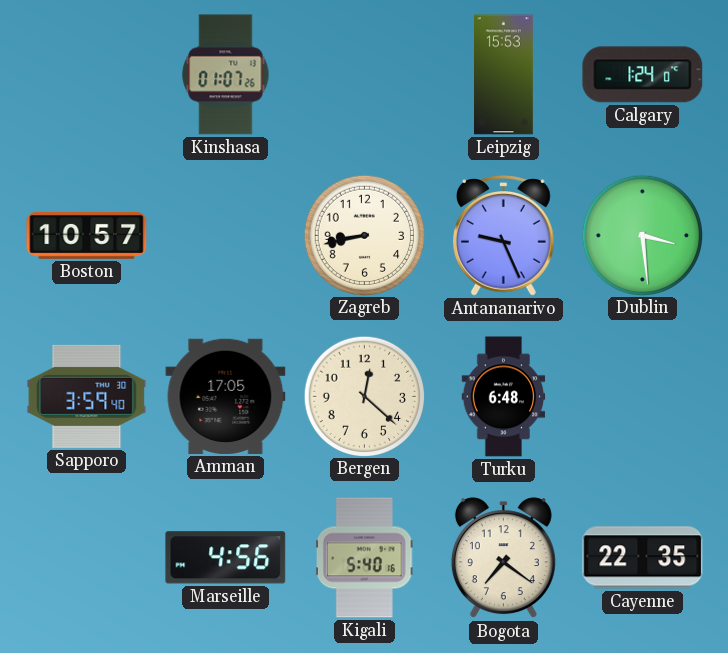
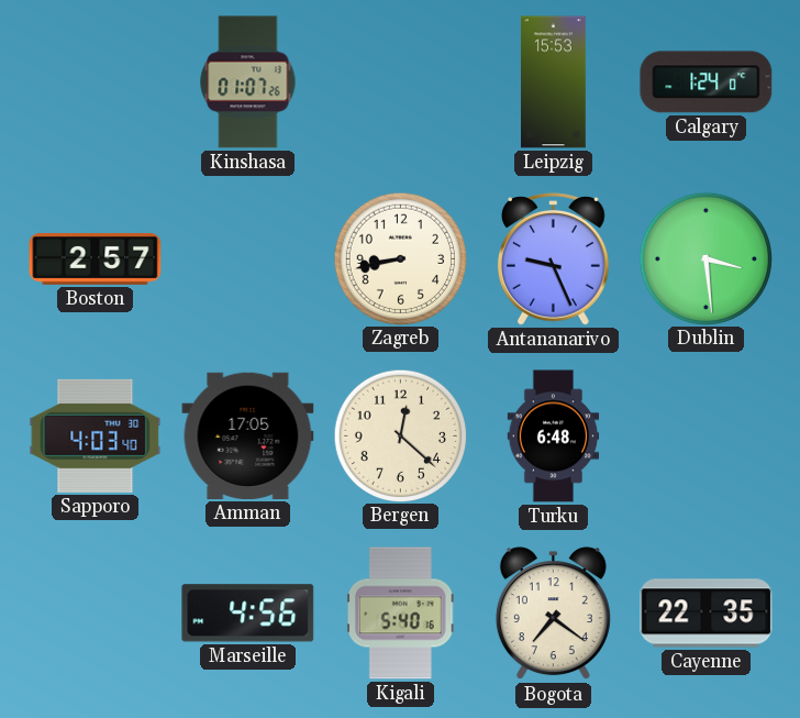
Boston: 10:57 -> 2:57 (96, 258)
Sapporo: 3:59 -> 4:03 (96, 435)
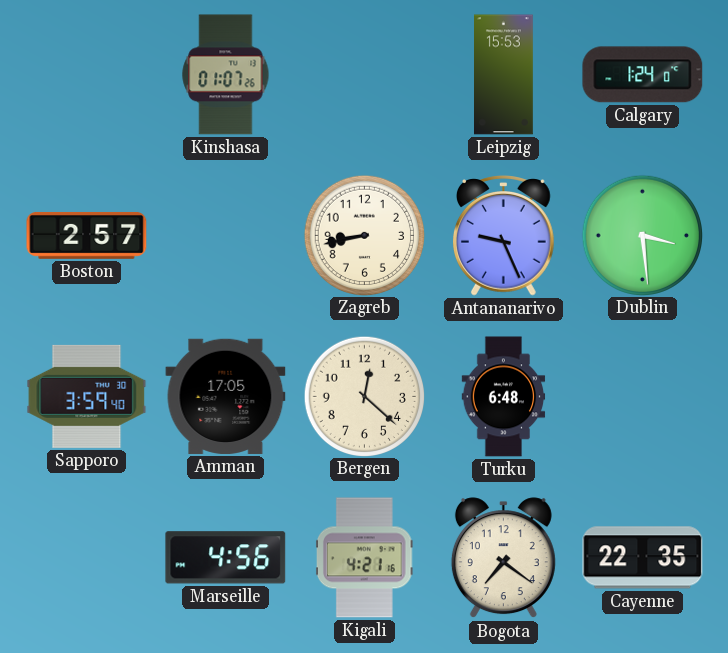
Sapporo: 4:03 -> 3:59 (87, 396)
Kigali: 5:40 -> 4:21 (364, 558)
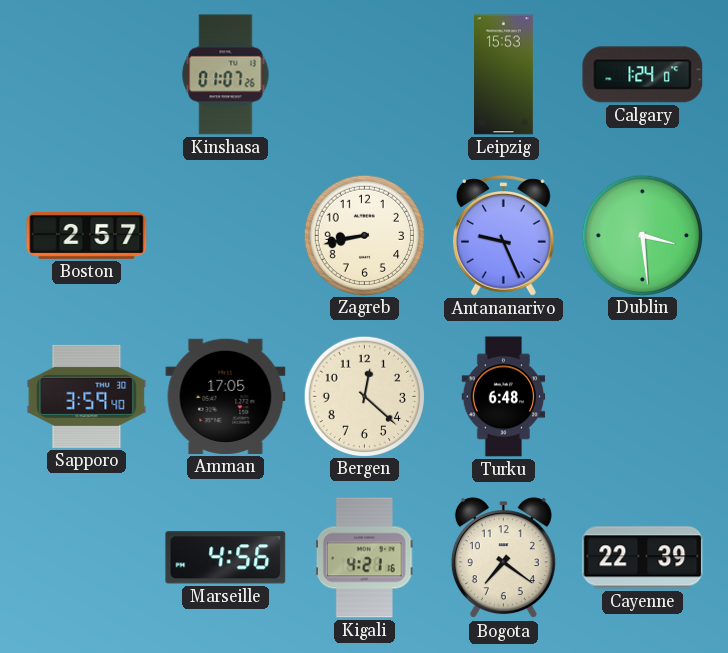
Cayenne: 22:35 -> 22:39 (643, 558)
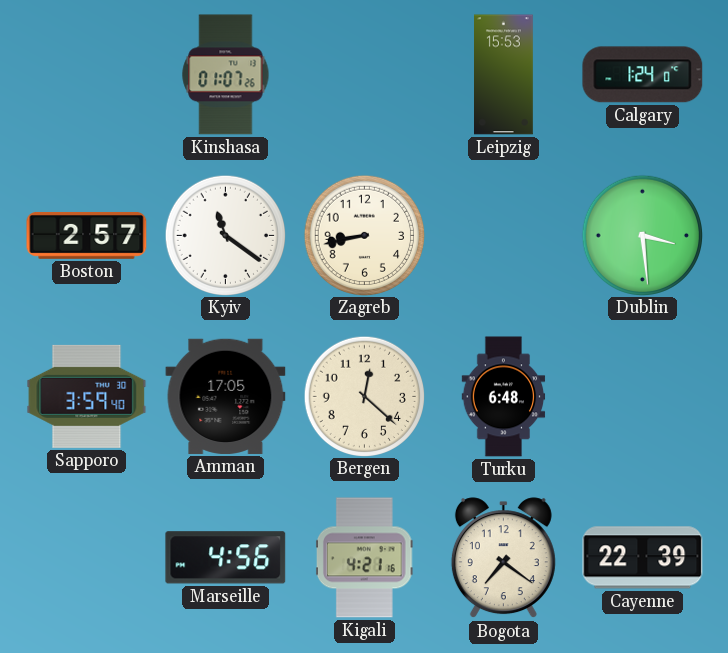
Kyiv: none -> 11:21 (225, 235)
Antananarivo: 9:26 -> none (504, 236)
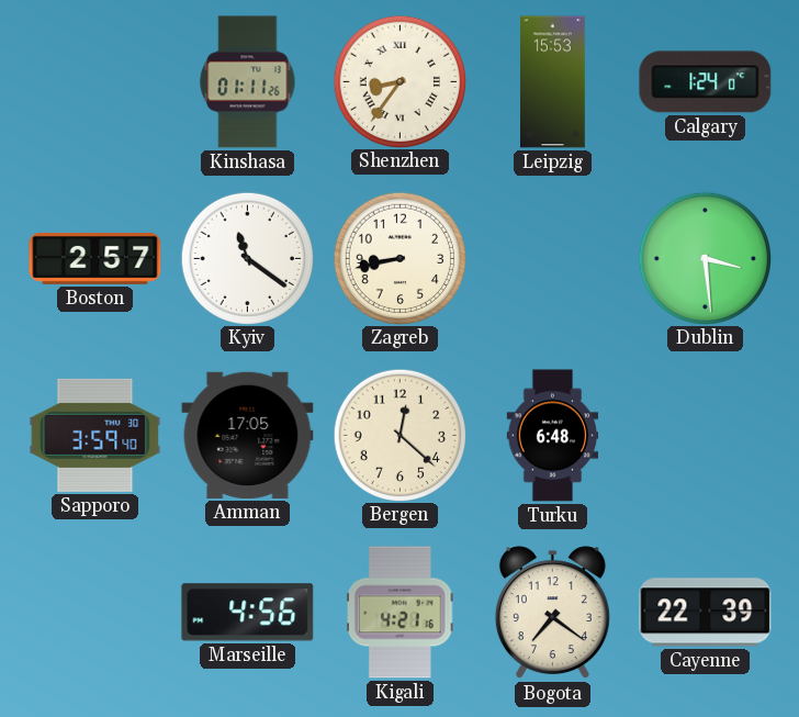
Kinshasa: 01:07 -> 01:11 (248, 82)
Shenzhen: none -> 8:36 (400, 81)
